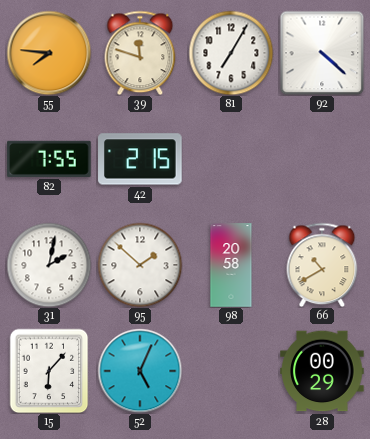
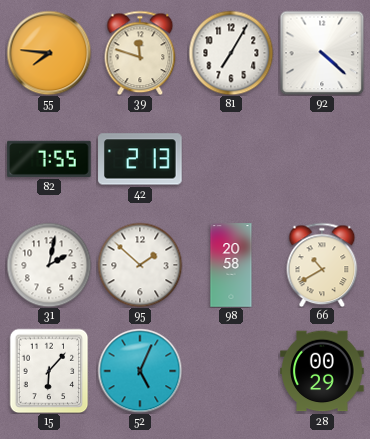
42: 2:15 -> 2:13 (140, 159)
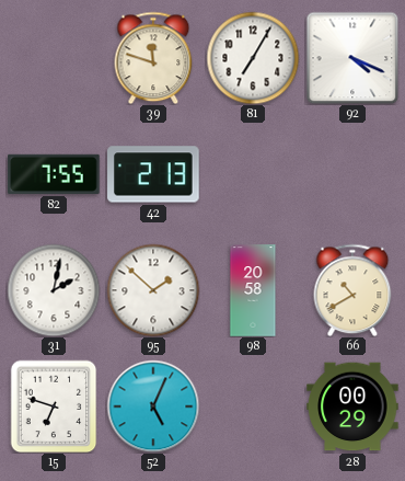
55: 7:46 -> none (49, 53)
92: 4:22 -> 4:19 (352, 58)
15: 6:07 -> 6:48 (54, 406)
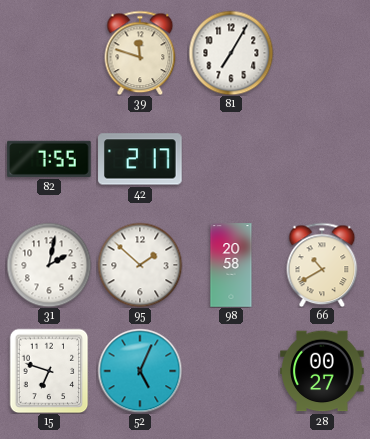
92: 4:19 -> none (352, 58)
42: 2:13 -> 2:17 (140, 159)
28: 00:29 -> 00:27 (322, 371)
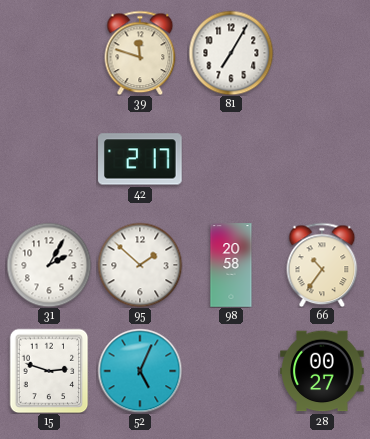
82: 7:55 -> none (49, 159)
31: 2:02 -> 2:05 (49, 265)
66: 10:40 -> 10:36 (322, 265)
15: 6:48 -> 2:48 (49, 371)
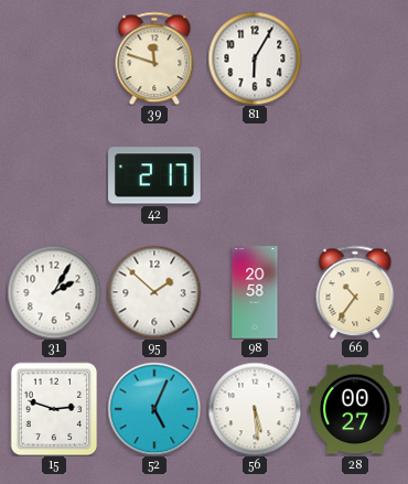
81: 7:05 -> 6:05 (255, 58)
56: none -> 5:29 (255, 409)
